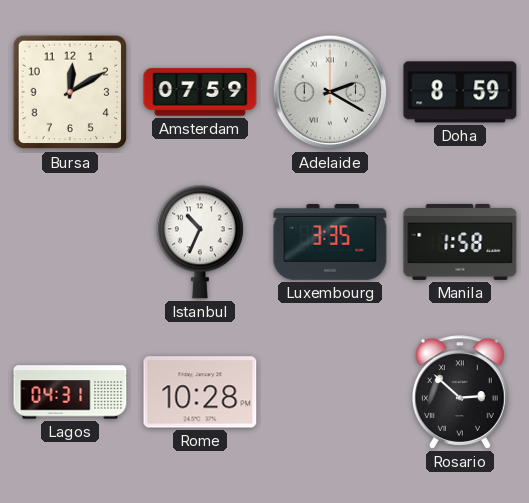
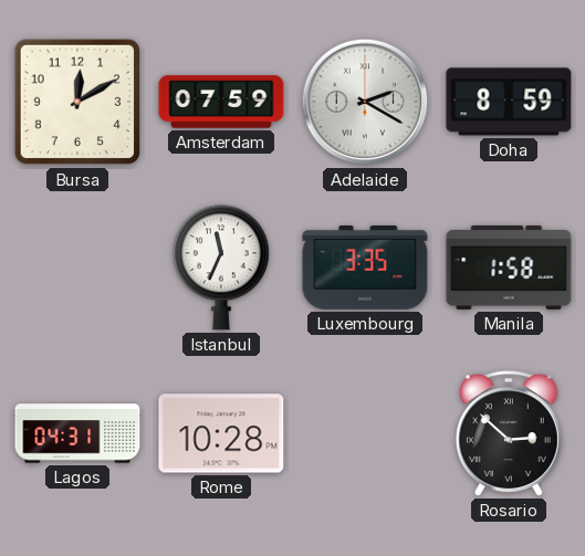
Istanbul: 10:34 -> 11:34 (221, 267)
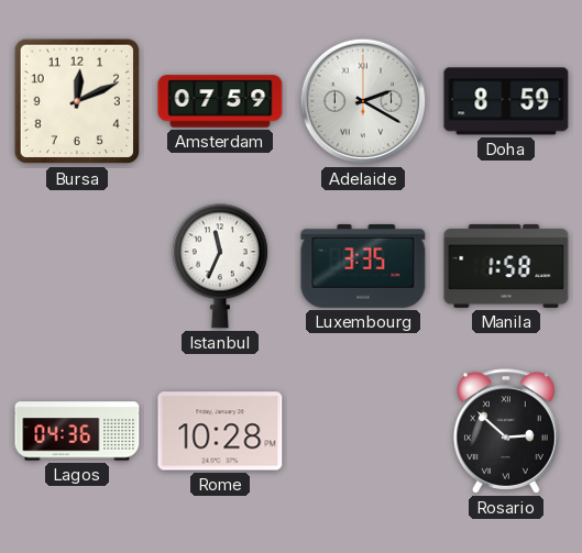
Bursa: 12:10 -> 12:11 (77, 101)
Lagos: 04:31 -> 04:36 (77, 431)
